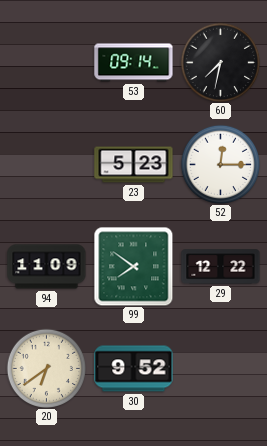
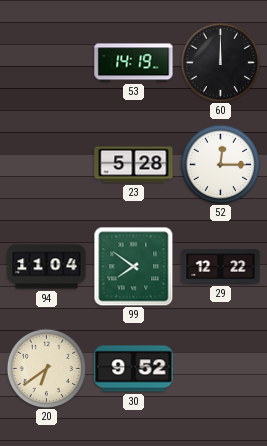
53: 09:14 -> 14:19 (134, 63)
60: 7:32 -> 12:00 (220, 62)
23: 5:23 -> 5:28 (134, 165)
94: 11:09 -> 11:04 (47, 267)
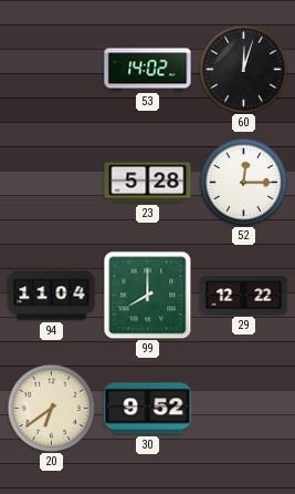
53: 14:19 -> 14:02 (148, 70)
60: 12:00 -> 12:03 (243, 69)
99: 7:51 -> 8:00 (147, 295)
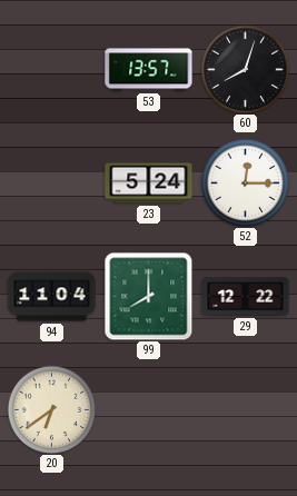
53: 14:02 -> 13:57 (149, 70)
60: 12:03 -> 8:03 (245, 69)
23: 5:28 -> 5:24 (149, 183)
30: 9:52 -> none (148, 409)
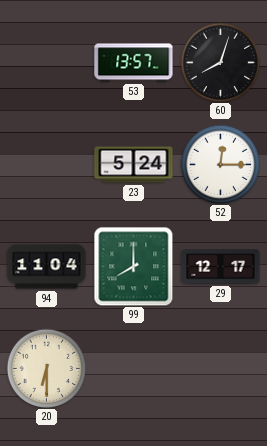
29: 12:22 -> 12:17 (221, 267)
20: 6:39 -> 6:30 (46, 368)
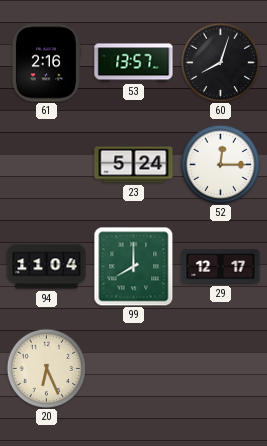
61: none -> 2:16 (46, 63)
20: 6:30 -> 6:26 (46, 368)
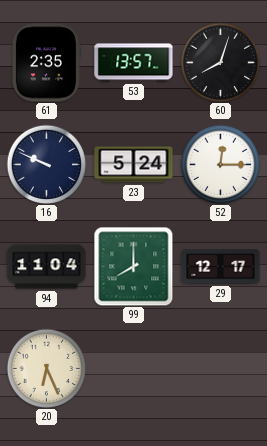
61: 2:16 -> 2:35 (46, 63)
16: none -> 9:49 (46, 164)
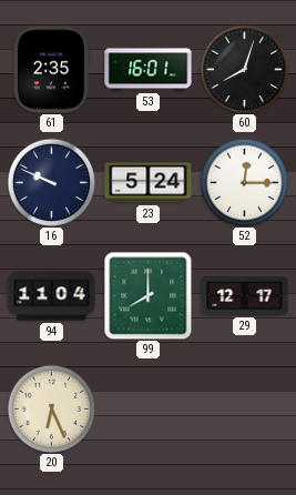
53: 13:57 -> 16:01 (149, 70)
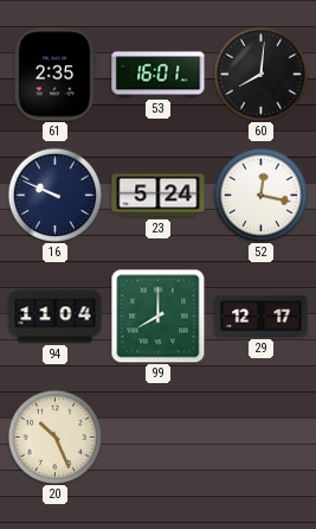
60: 8:03 -> 8:01 (260, 74)
52: 12:15 -> 12:17 (260, 195)
20: 6:26 -> 10:26 (54, 436)
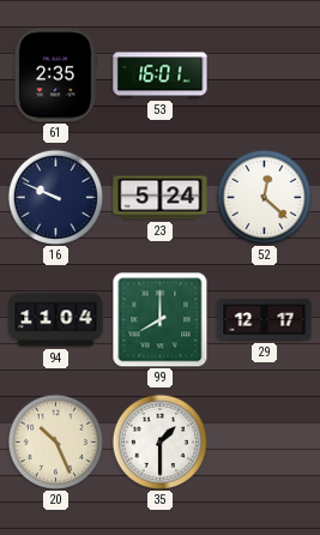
60: 8:01 -> none (260, 74)
52: 12:17 -> 12:22 (264, 197)
35: none -> 1:30 (159, 441)
